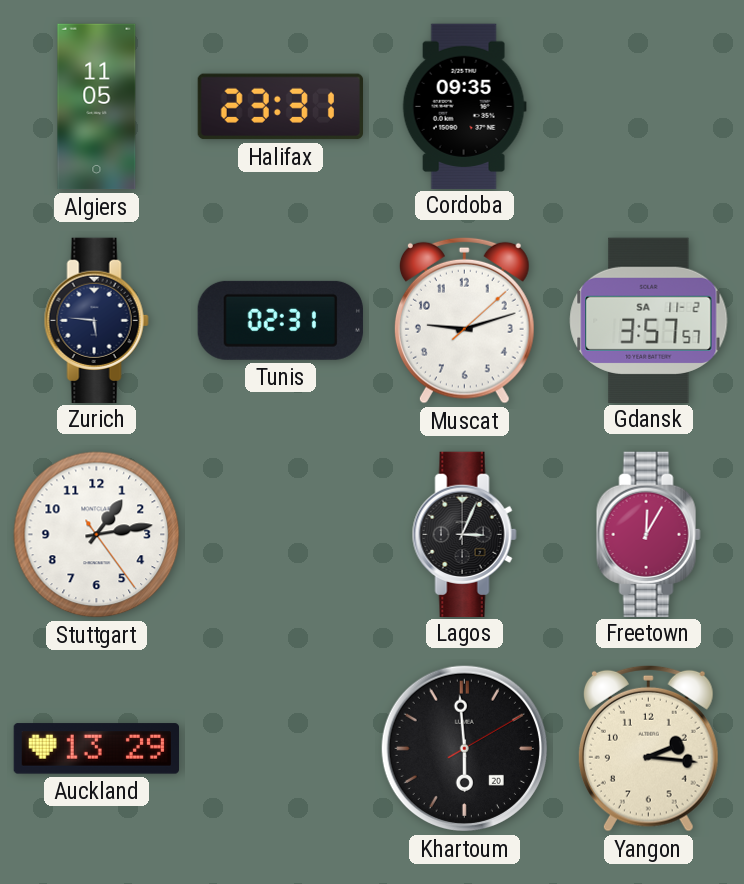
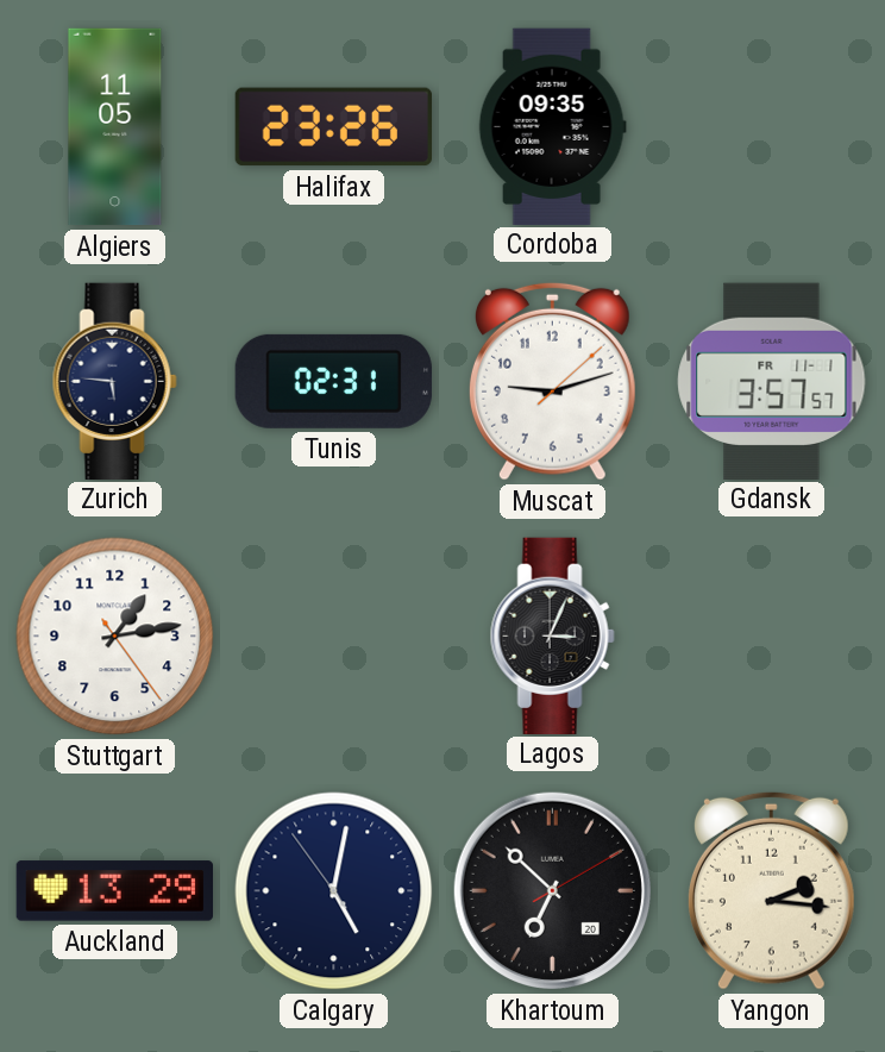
Halifax: 23:31 -> 23:26 (333, 127)
Gdansk date: SA 11-2 -> FR 11-1 (772, 381)
Freetown: 12:05 -> none (648, 534)
Calgary: none -> 5:01 (334, 891)
Khartoum: 5:59 -> 6:52 (552, 890)
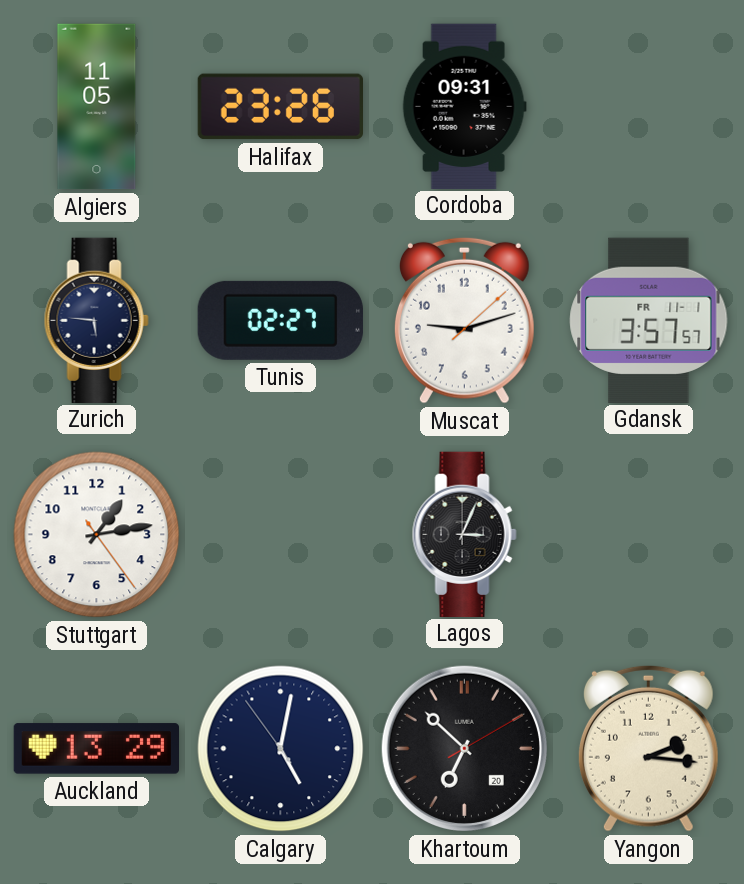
Cordoba: 09:35 -> 09:31 (464, 106)
Tunis: 02:31 -> 02:27 (280, 320)
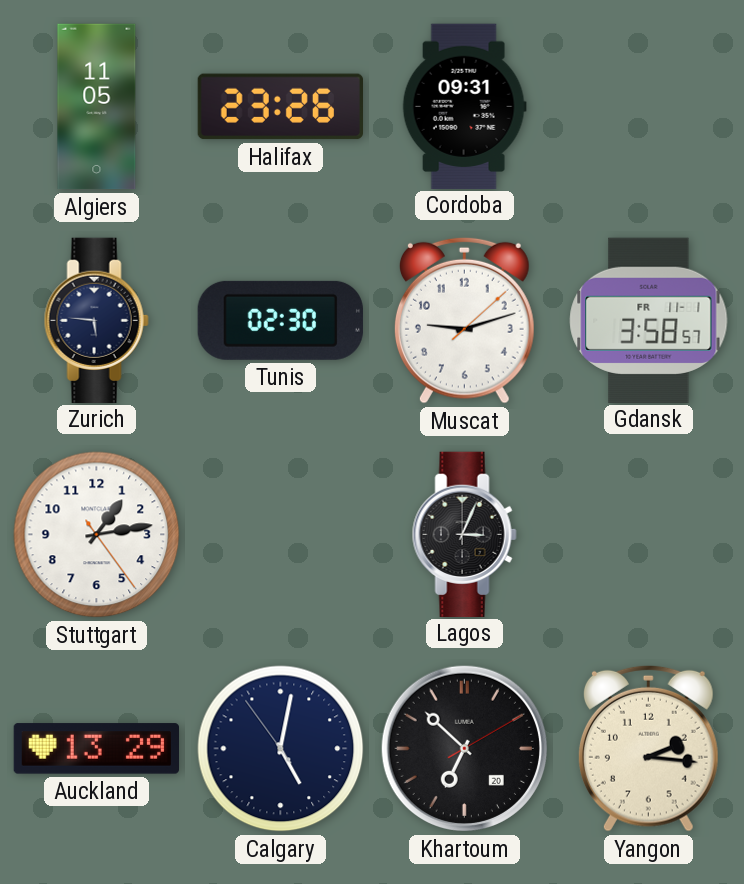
Tunis: 02:27 -> 02:30 (280, 320)
Gdansk: 3:57 -> 3:58 (649, 320)
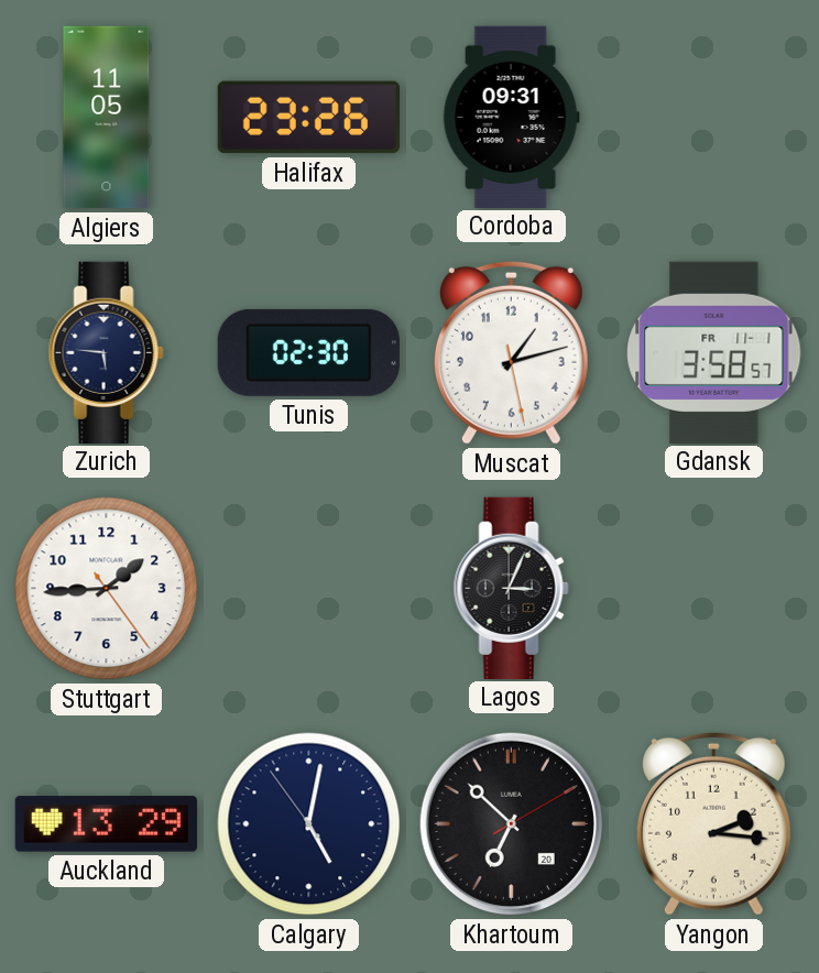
Muscat: 9:12 -> 1:12 (511, 352)
Stuttgart: 1:13 -> 1:44 (107, 589)
